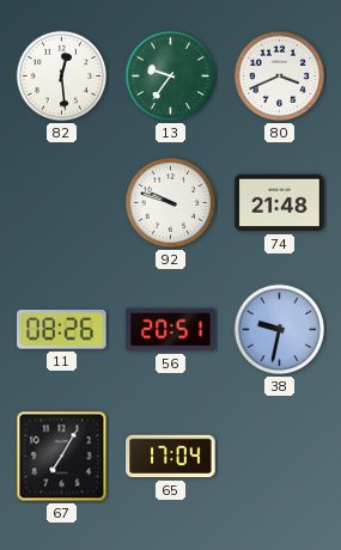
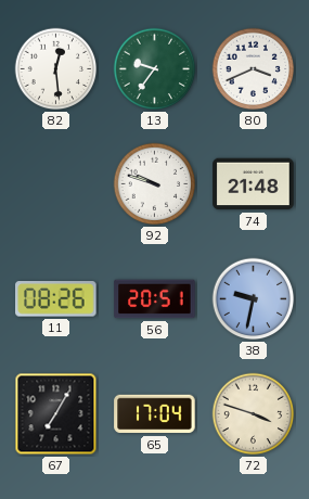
72: none -> 3:48 (254, 414)
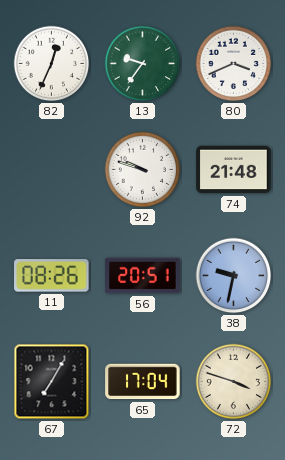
82: 12:29 -> 12:34 (52, 64)
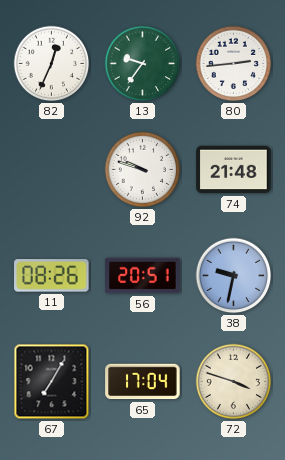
80: 3:41 -> 2:44 (234, 64)
